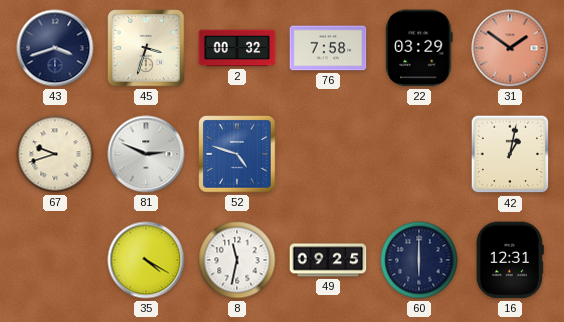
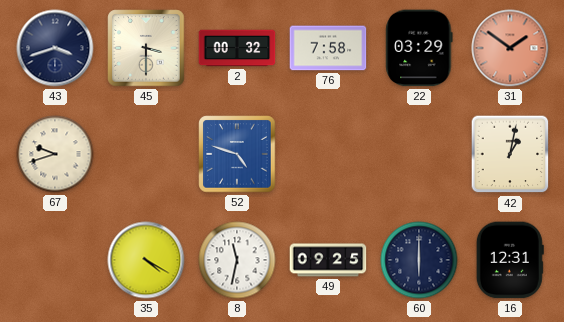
45: 3:33 -> 3:30 (146, 48)
81: 2:49 -> none (146, 154)
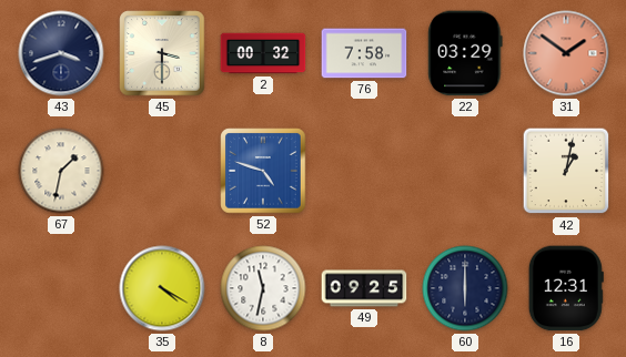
67: 9:42 -> 1:32 (61, 171)
